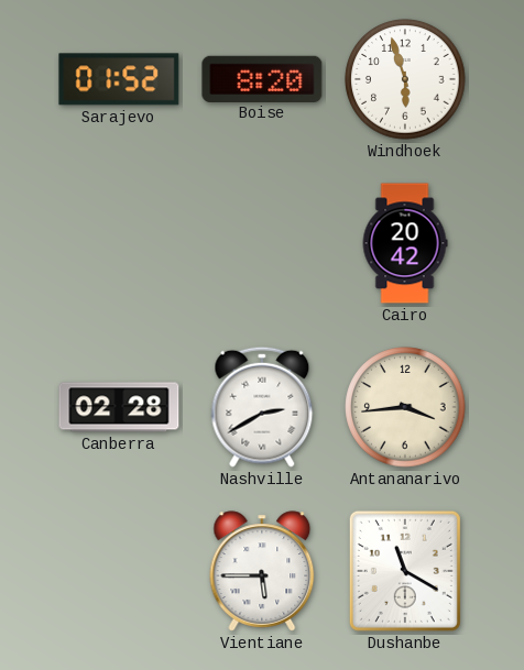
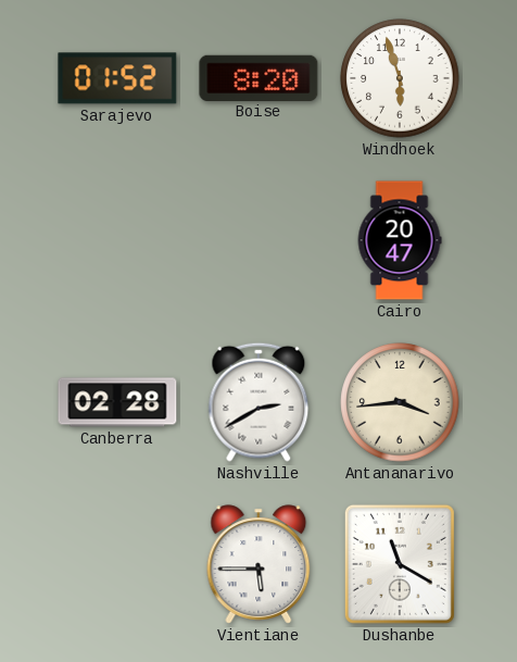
Cairo: 20:42 -> 20:47 (400, 240)
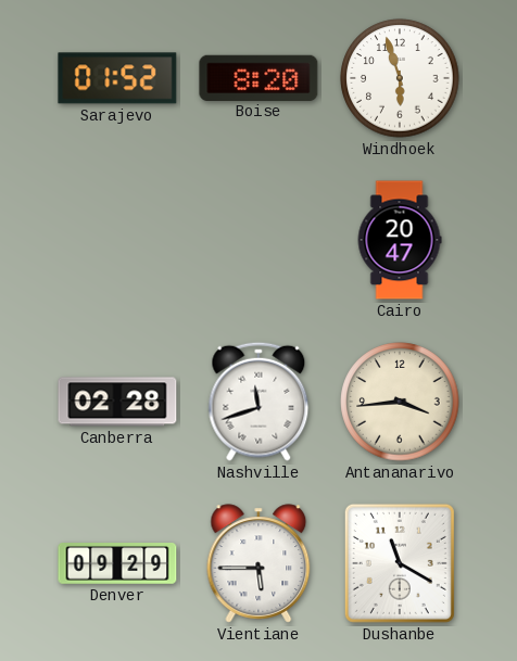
Nashville: 2:40 -> 11:42 (258, 402)
Denver: none -> 09:29 (117, 564)
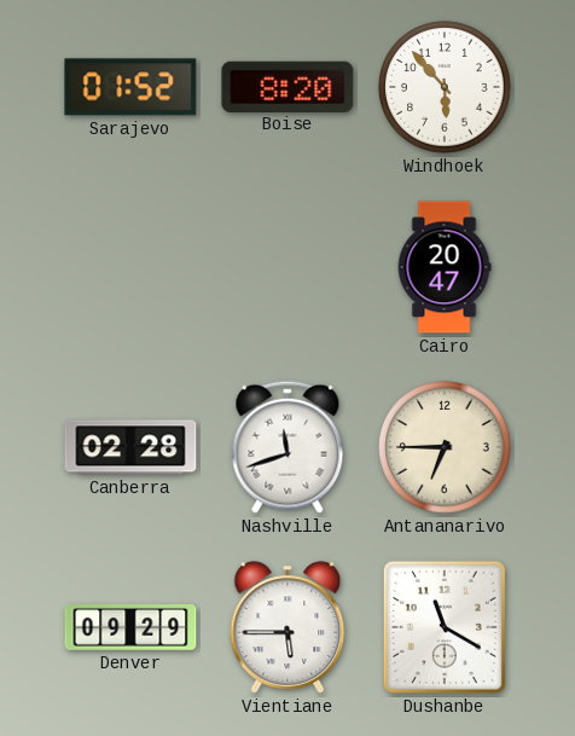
Windhoek: 5:57 -> 5:53 (445, 87)
Antananarivo: 3:44 -> 6:45 (445, 447)
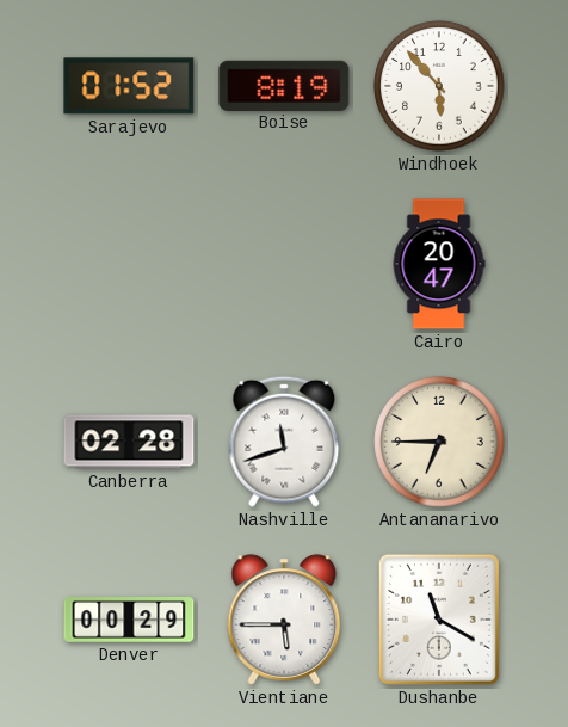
Boise: 8:20 -> 8:19 (284, 85)
Denver: 09:29 -> 00:29 (129, 621)
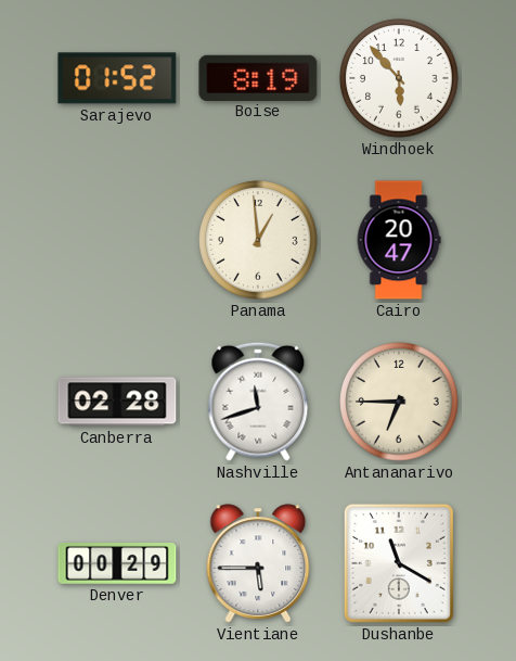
Panama: none -> 12:59 (258, 240)
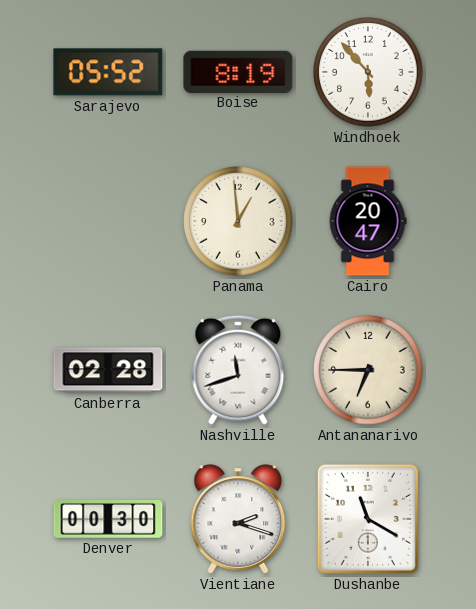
Sarajevo: 01:52 -> 05:52 (108, 72)
Denver: 00:29 -> 00:30 (108, 520)
Vientiane: 5:45 -> 2:18 (238, 519)
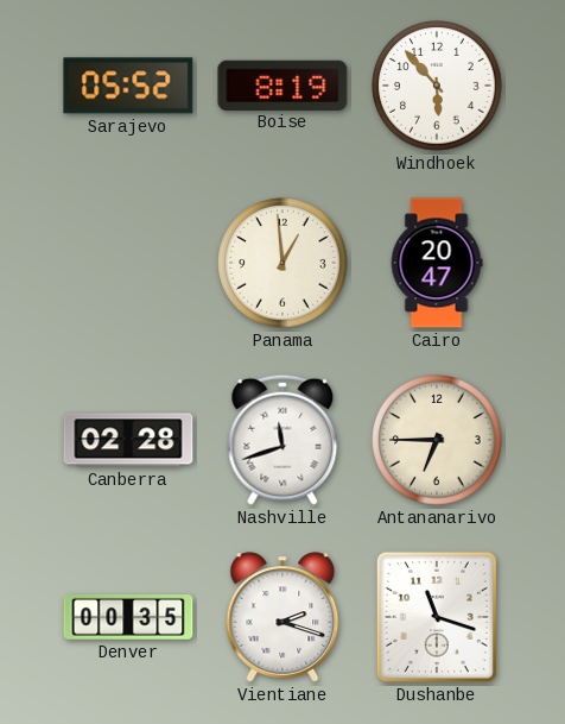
Denver: 00:30 -> 00:35 (128, 618)
Dushanbe: 11:20 -> 11:18 (437, 617)
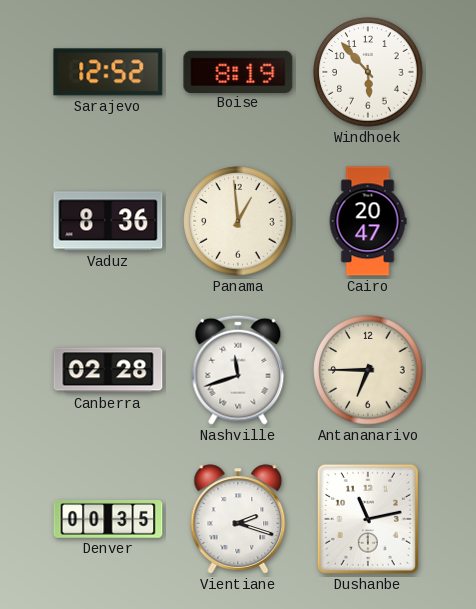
Sarajevo: 05:52 -> 12:52 (108, 72)
Vaduz: none -> 8:36 (108, 221)
Dushanbe: 11:18 -> 11:13 (368, 519)
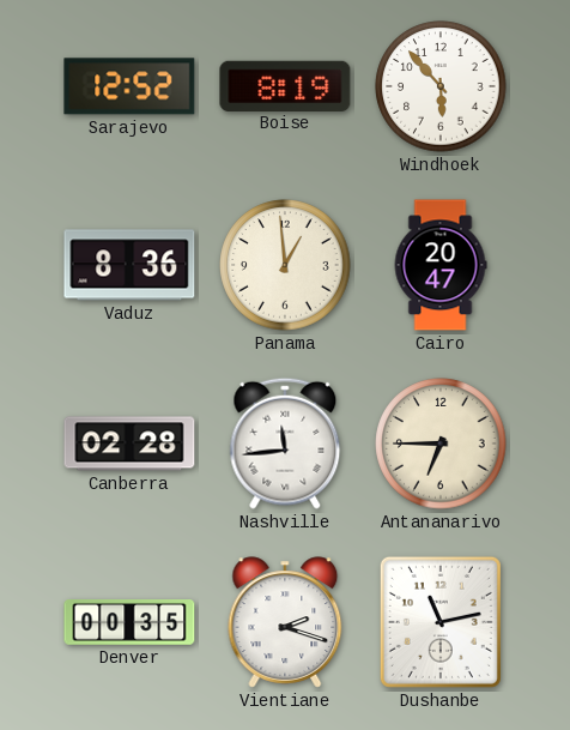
Nashville: 11:42 -> 11:44 (285, 444)
